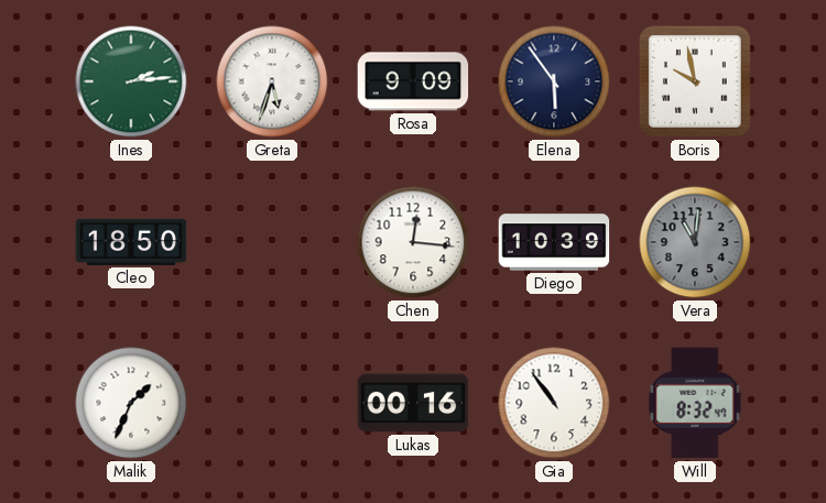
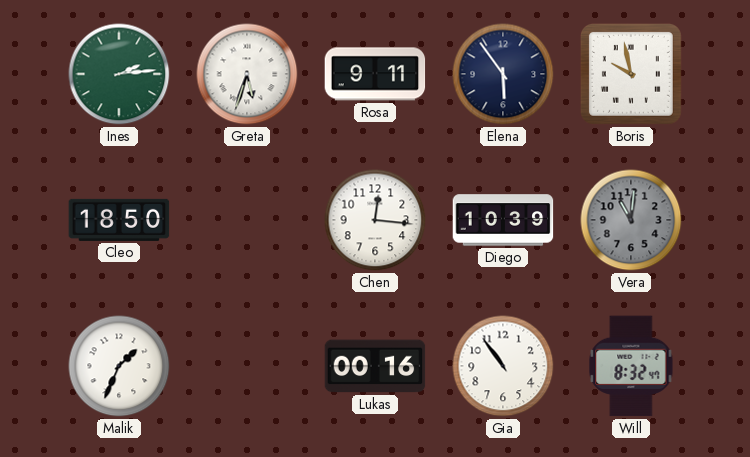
Rosa: 9:09 -> 9:11 (375, 74)
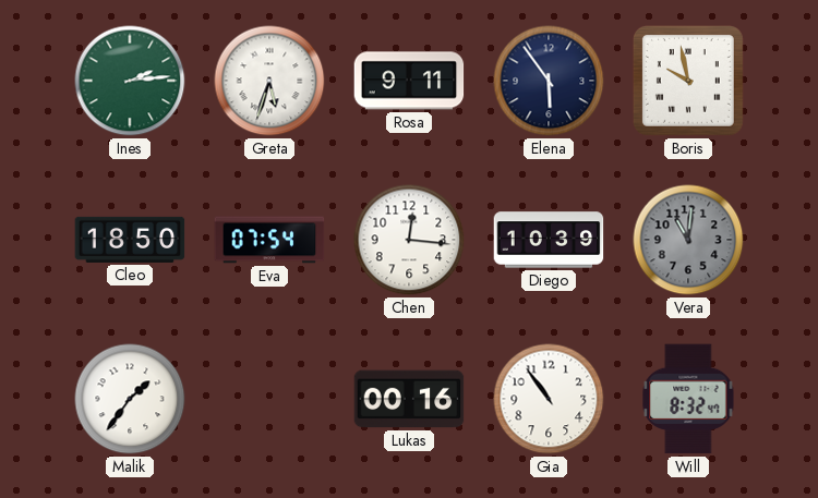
Eva: none -> 07:54 (269, 240)
Malik: 1:34 -> 1:36 (130, 399)
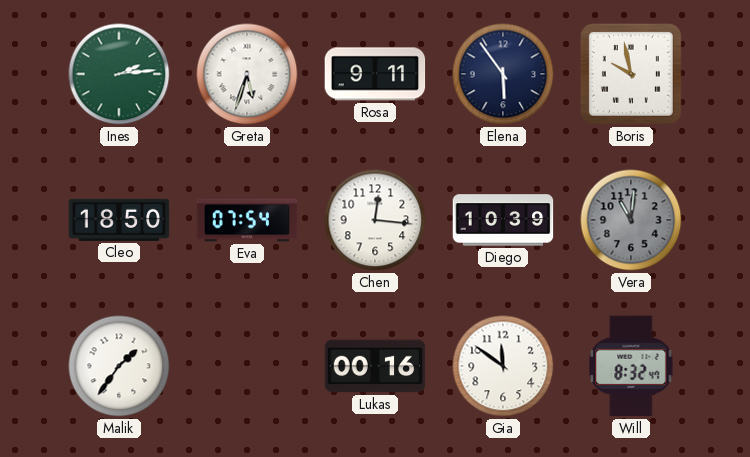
Gia: 10:54 -> 11:51 (503, 366)
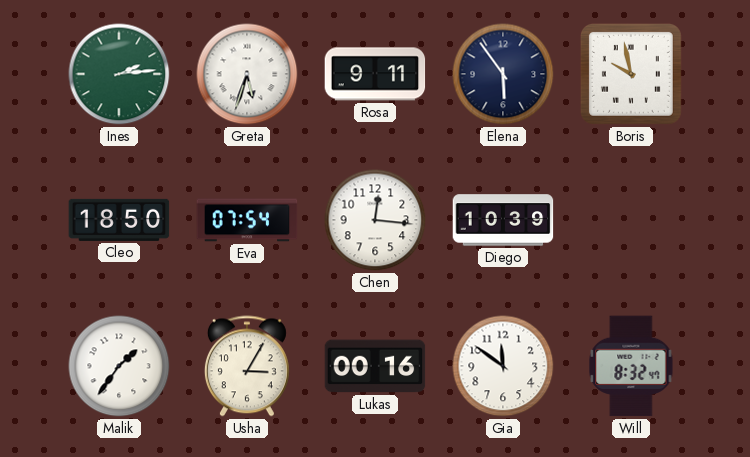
Vera: 11:01 -> none (631, 220)
Usha: none -> 3:05 (247, 366)
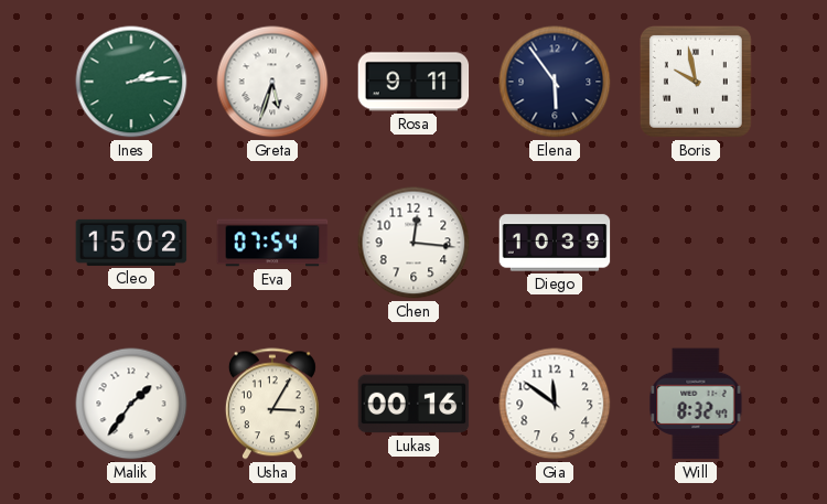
Cleo: 18:50 -> 15:02 (131, 243)
